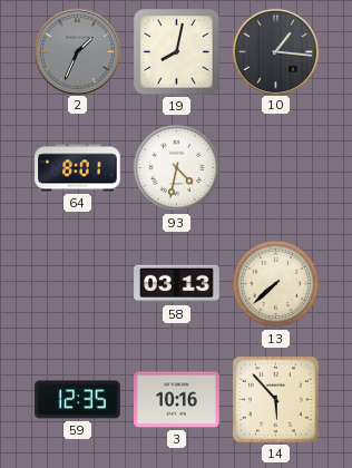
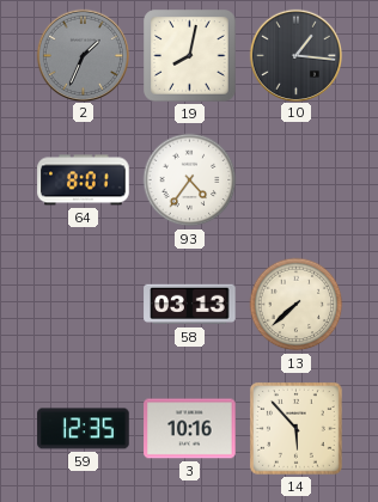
93: 4:32 -> 4:36 (190, 180)
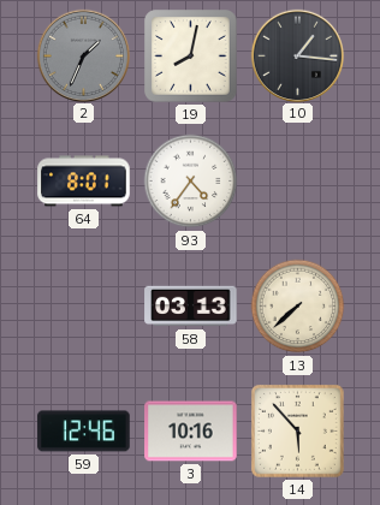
59: 12:35 -> 12:46 (84, 432)
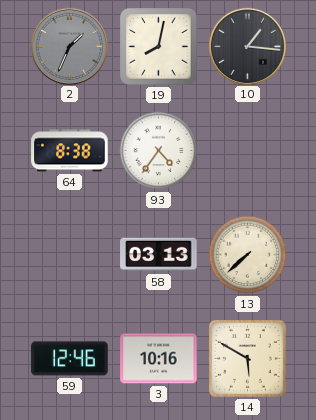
64: 8:01 -> 8:38 (70, 151)
14: 5:53 -> 5:50 (248, 359)
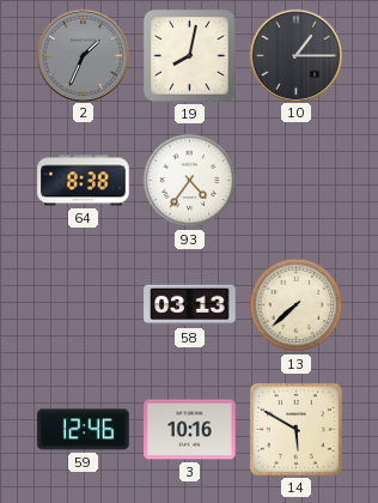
10: 1:16 -> 1:15 (295, 55)
